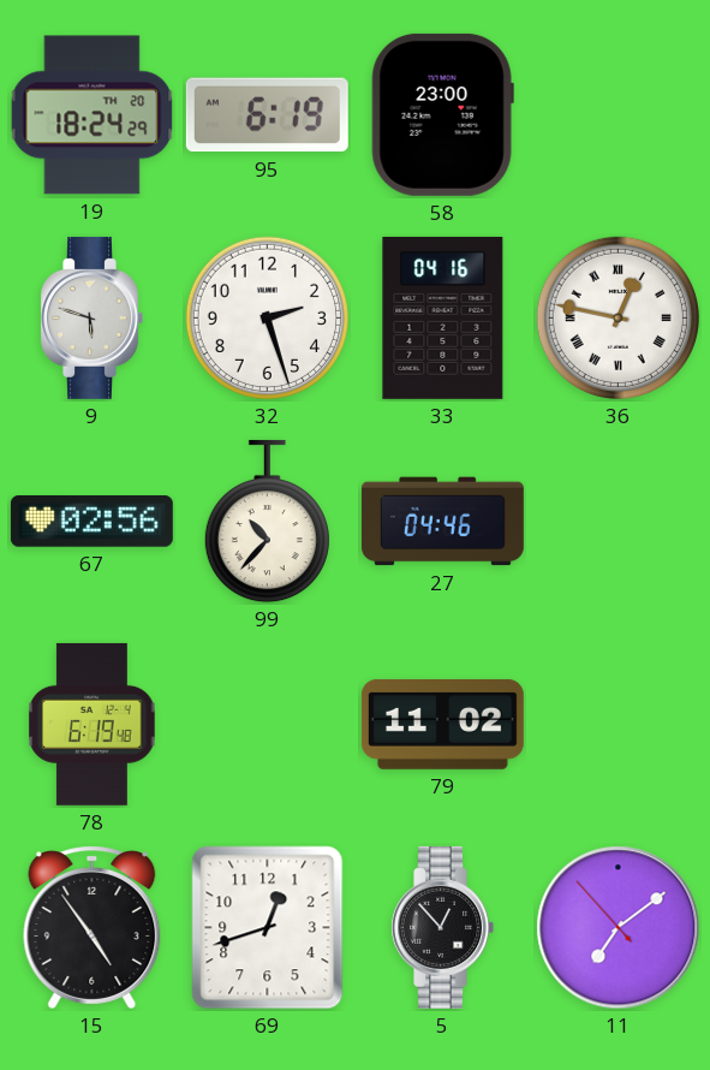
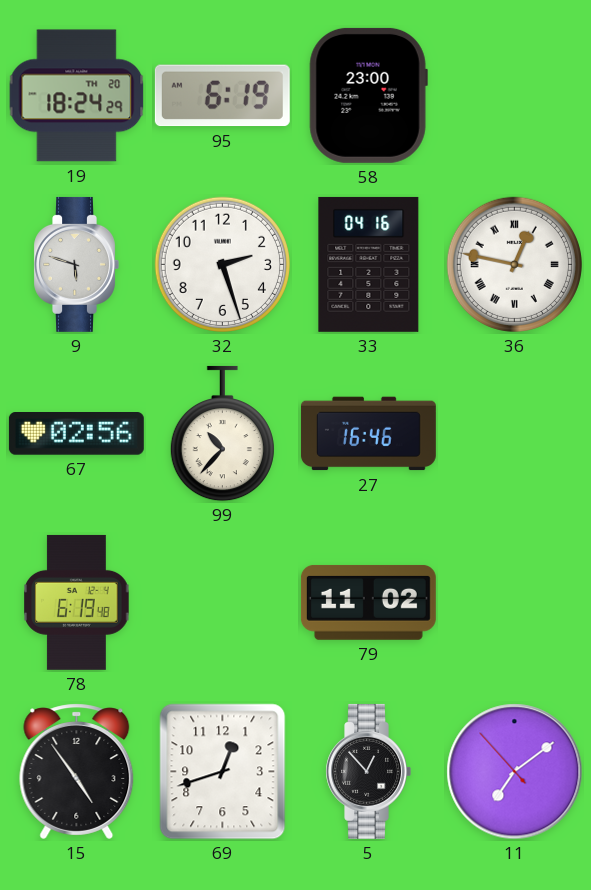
27: 04:46 -> 16:46 (368, 434)
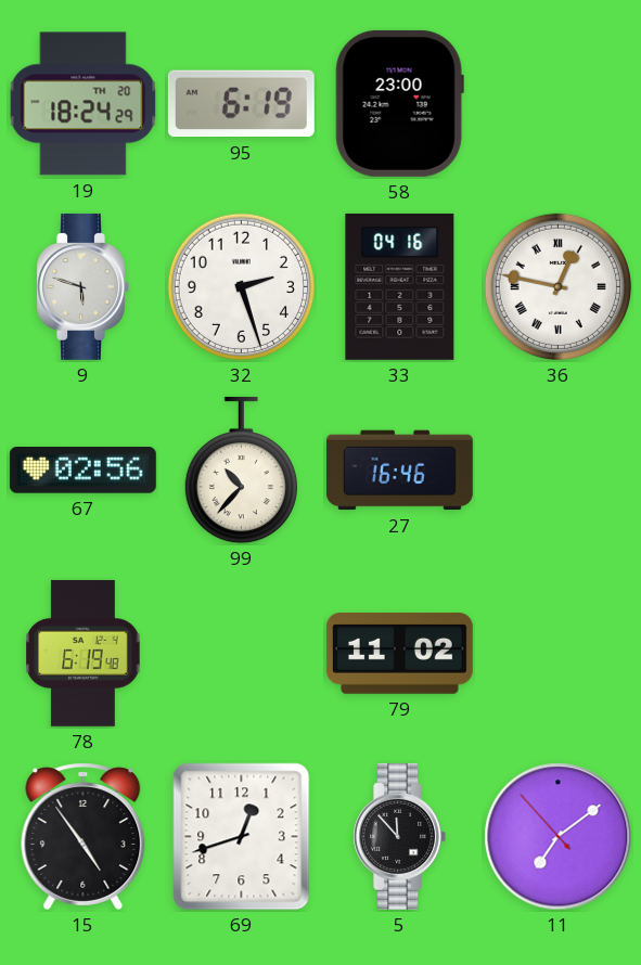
5: 12:53 -> 11:53 (399, 836)
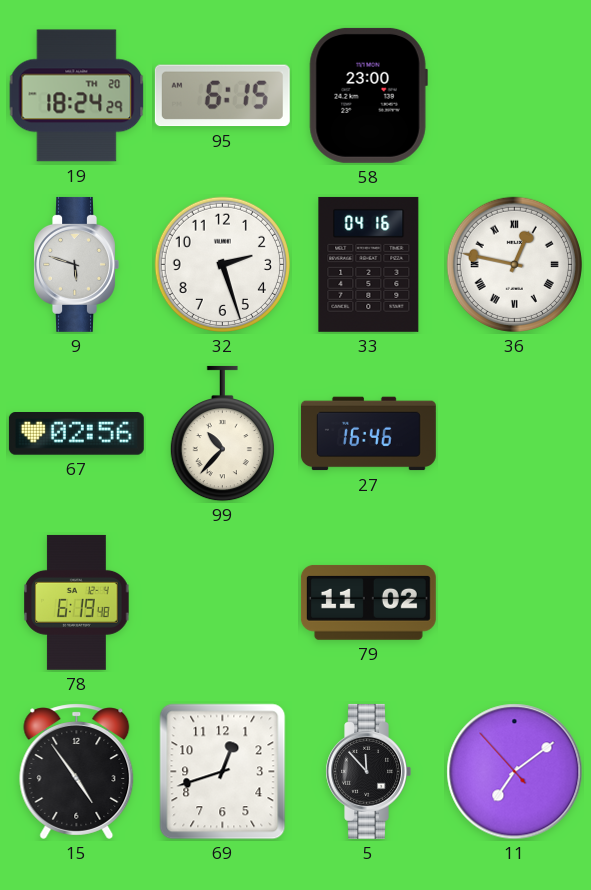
95: 6:19 -> 6:15 (222, 96)
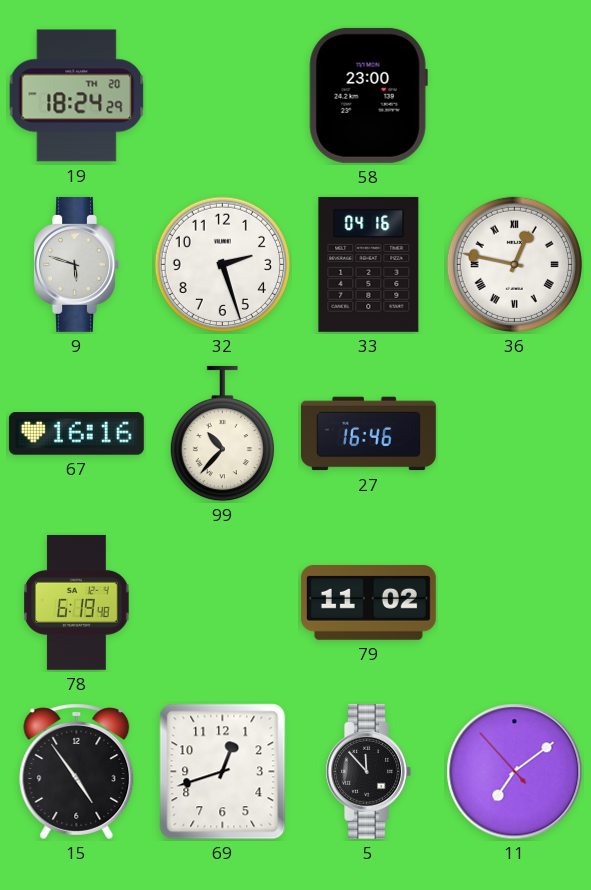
95: 6:15 -> none (222, 96)
67: 02:56 -> 16:16 (76, 434)
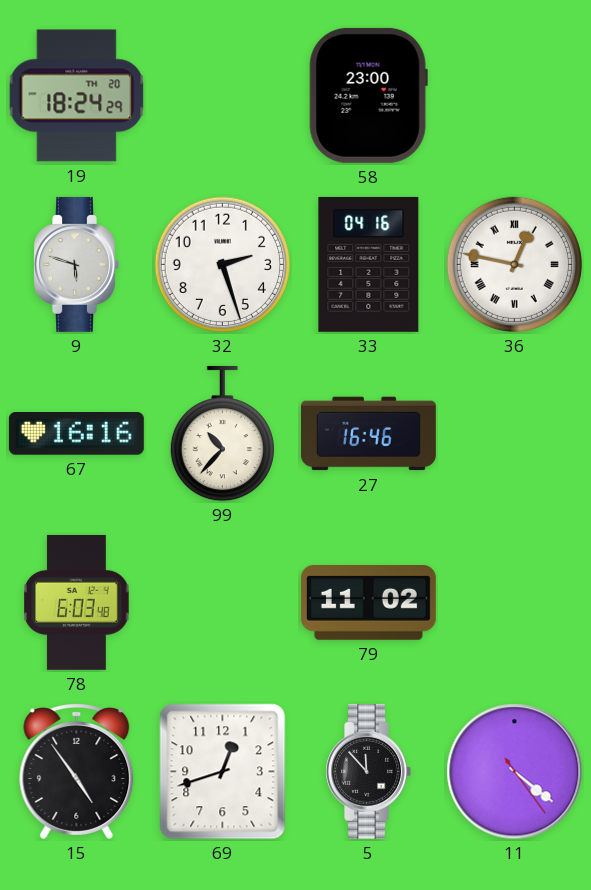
78: 6:19 -> 6:03 (77, 602)
11: 7:08 -> 4:21 (515, 772)
